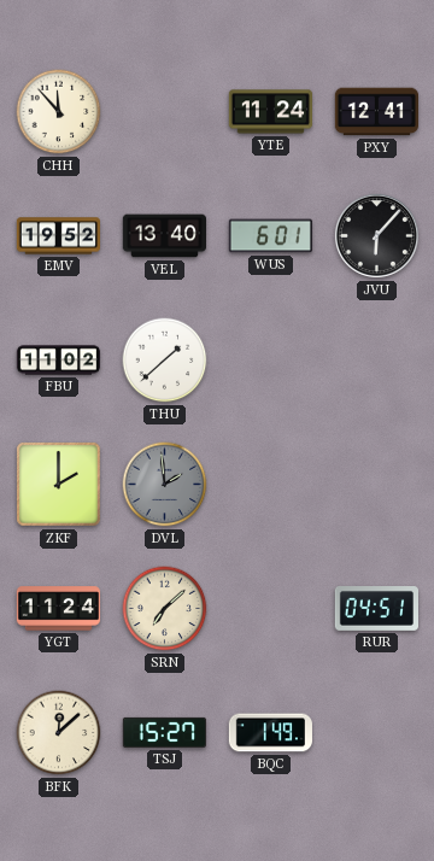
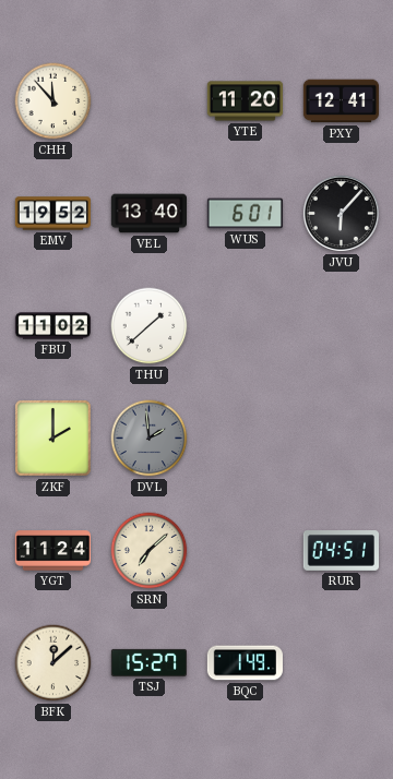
YTE: 11:24 -> 11:20 (245, 101)
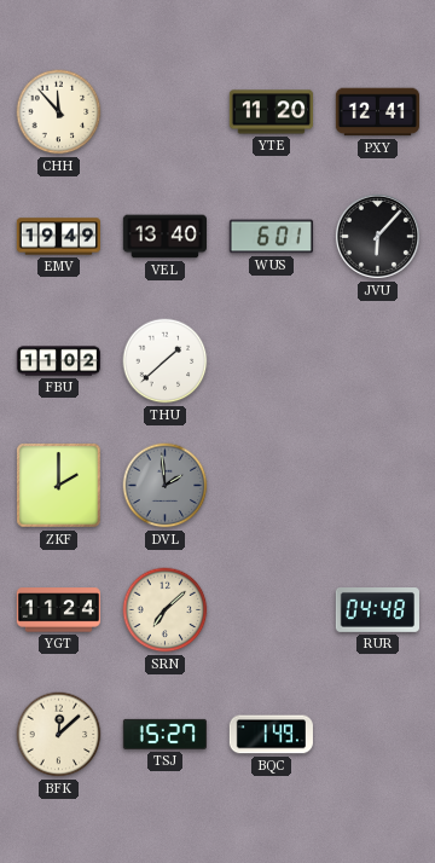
EMV: 19:52 -> 19:49 (58, 237)
RUR: 04:51 -> 04:48 (377, 610)
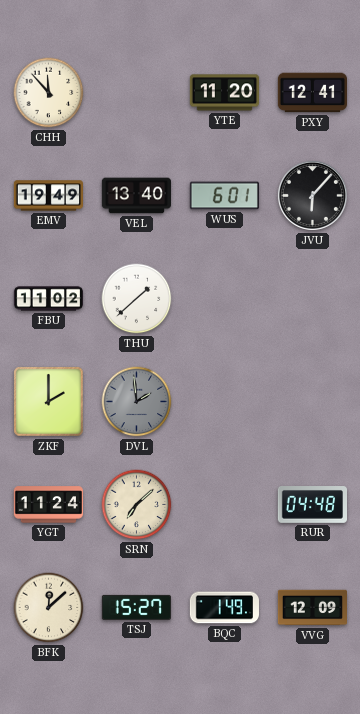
VVG: none -> 12:09 (312, 608)
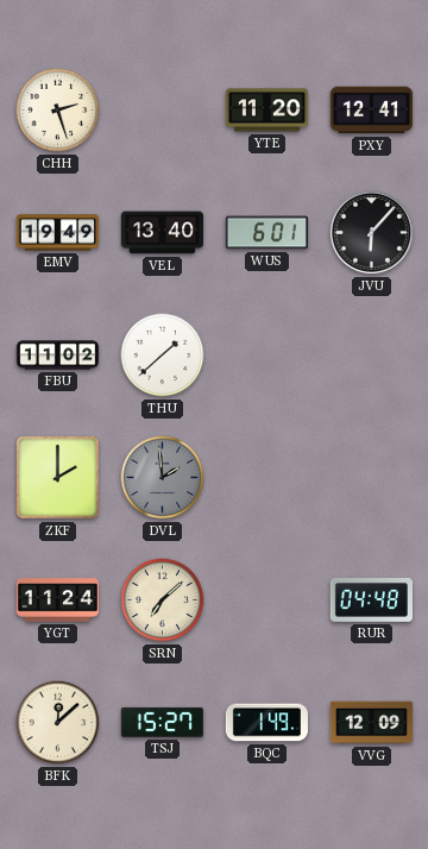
CHH: 11:53 -> 2:27 (58, 111)
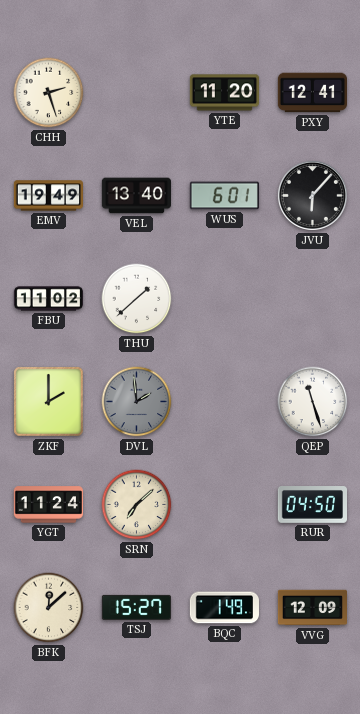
QEP: none -> 11:27 (313, 402)
RUR: 04:48 -> 04:50 (312, 505)
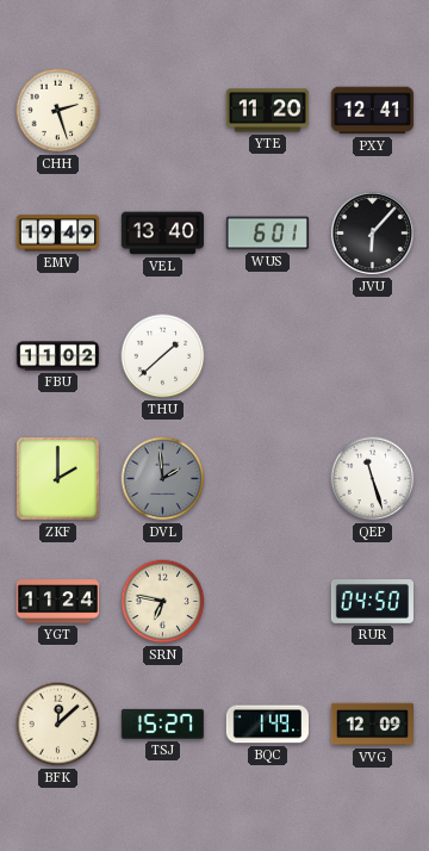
SRN: 7:08 -> 6:47 (163, 602)
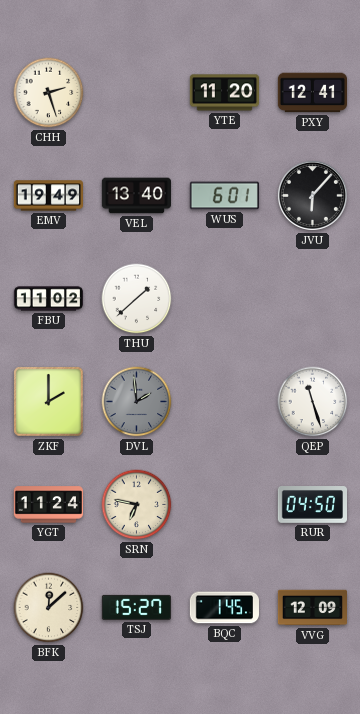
BQC: 1:49 -> 1:45 (224, 608)
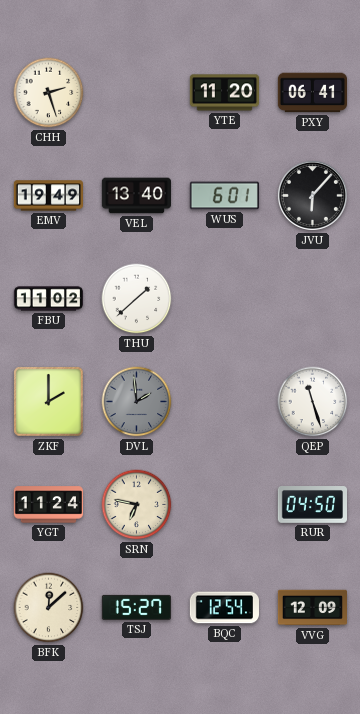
PXY: 12:41 -> 06:41 (312, 93)
BQC: 1:45 -> 12:54 (224, 608)
